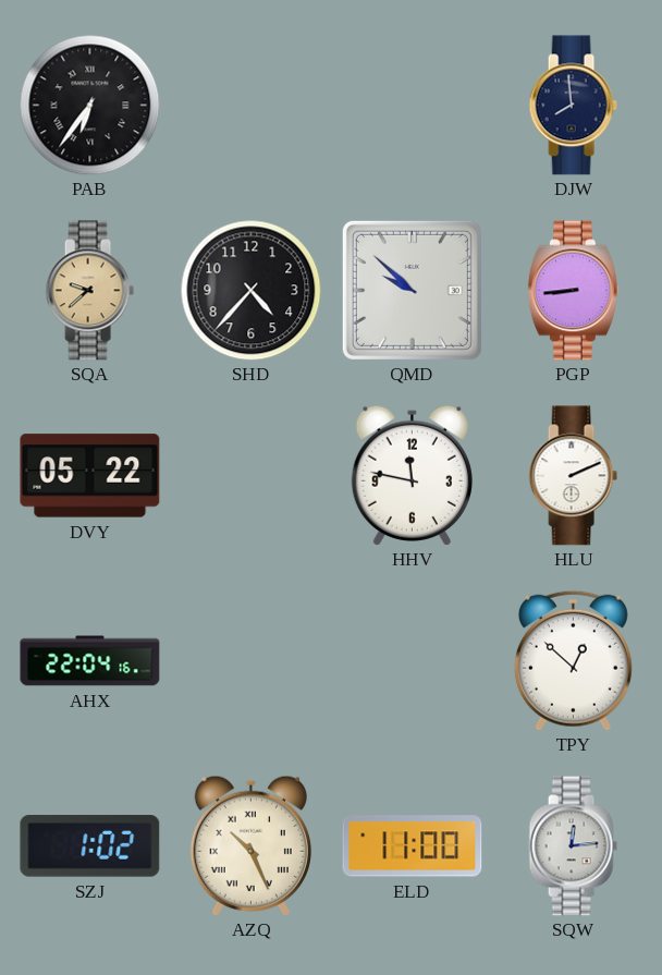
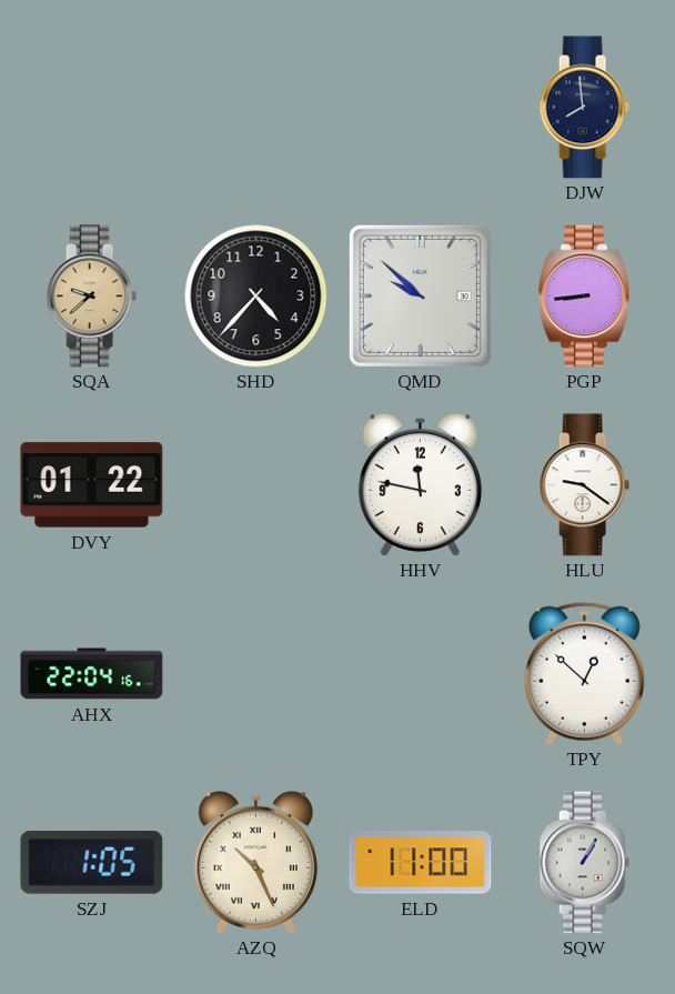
PAB: 6:36 -> none (89, 105)
DVY: 05:22 -> 01:22 (92, 485)
HLU: 2:11 -> 9:21 (584, 485)
SZJ: 1:02 -> 1:05 (92, 863)
SQW: 12:14 -> 1:05 (584, 863)
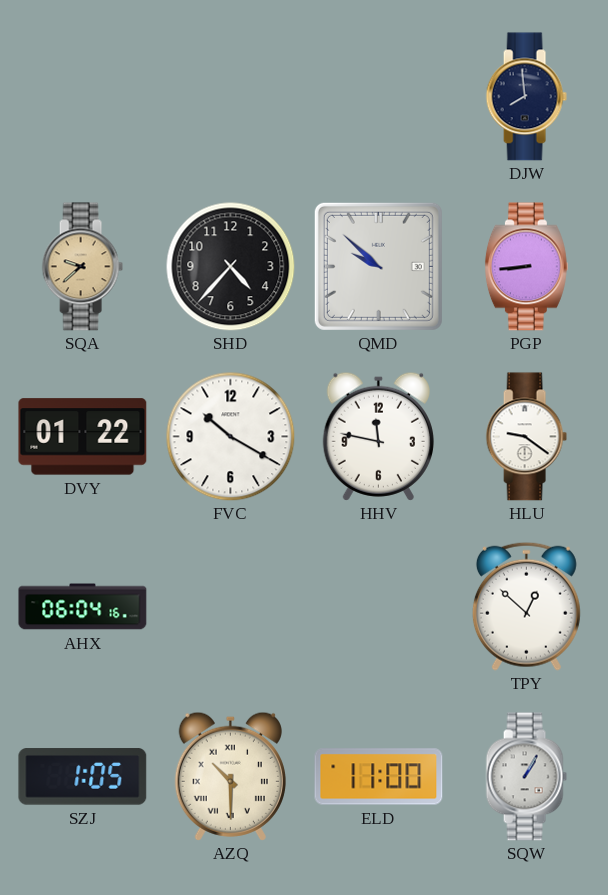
FVC: none -> 10:20 (230, 436)
AHX: 22:04 -> 06:04 (83, 607)
AZQ: 10:26 -> 10:30 (230, 776)
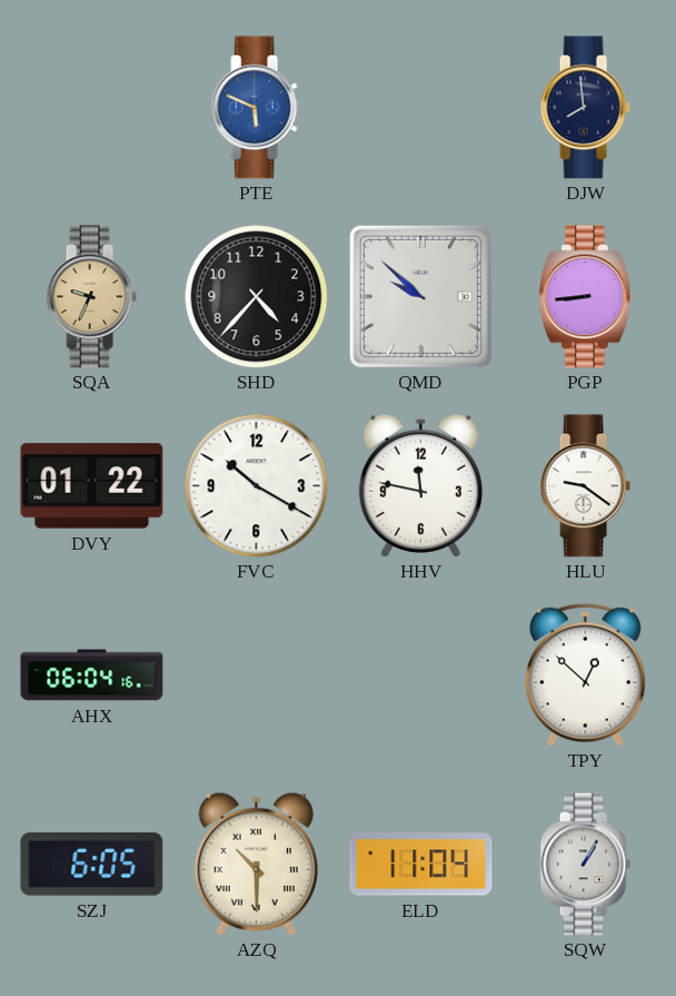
PTE: none -> 5:49 (256, 108)
SQA: 9:38 -> 9:34 (91, 297)
SZJ: 1:05 -> 6:05 (92, 865)
ELD: 11:00 -> 11:04 (421, 865)
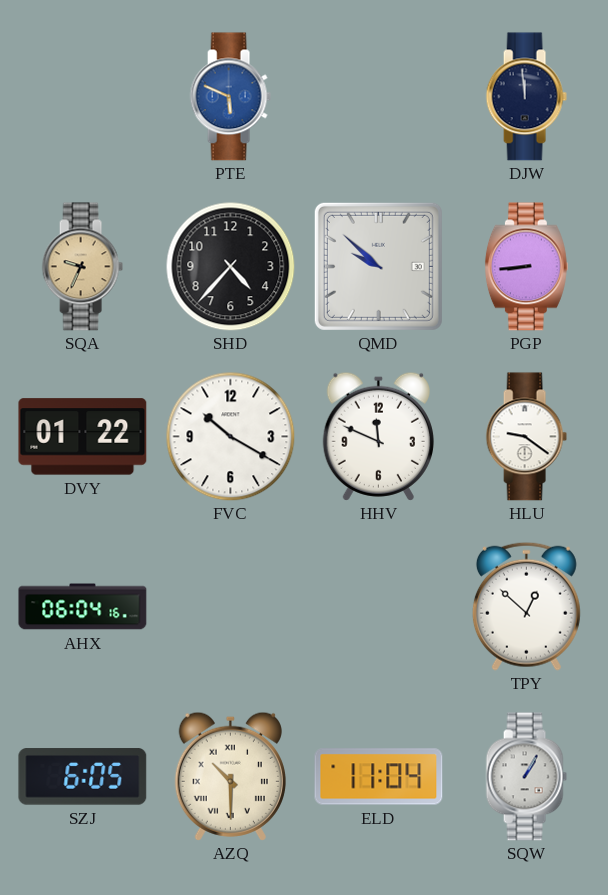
DJW: 7:59 -> 11:59 (526, 97)
HHV: 11:47 -> 11:49 (378, 436)
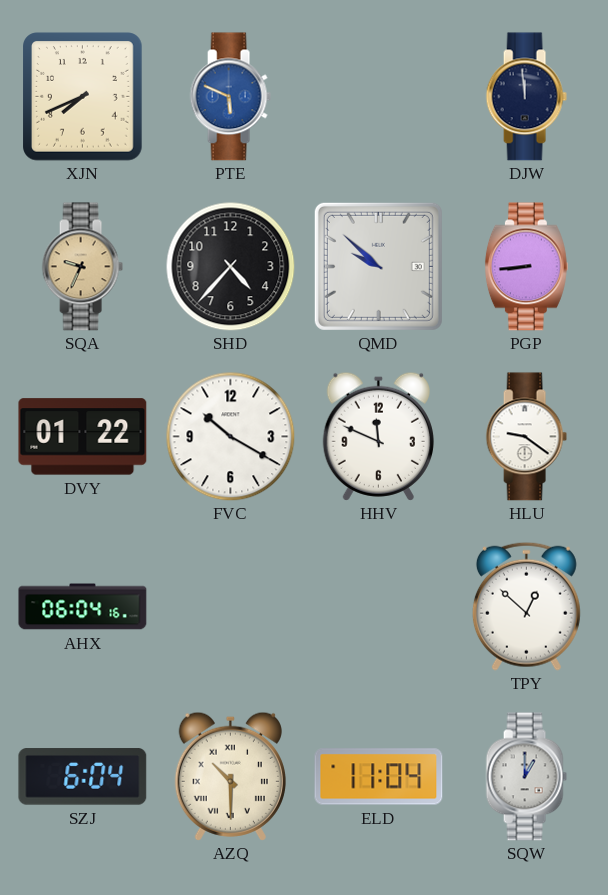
XJN: none -> 7:41 (83, 97)
SZJ: 6:05 -> 6:04 (83, 777)
SQW: 1:05 -> 1:00 (526, 777)
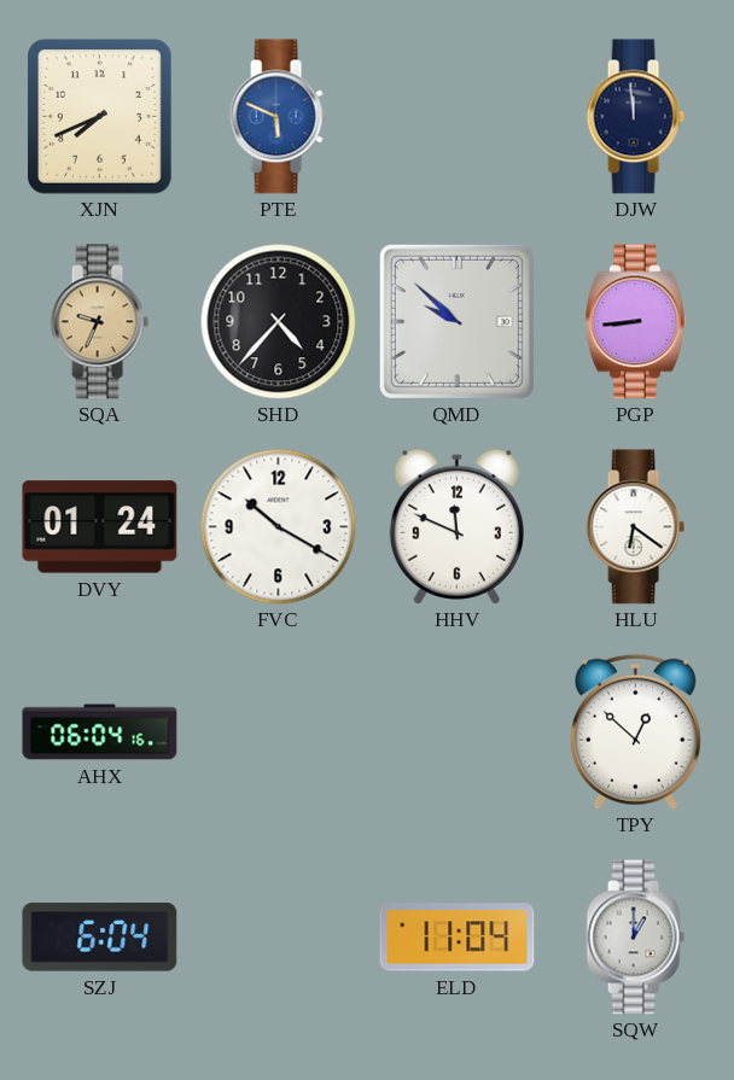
DVY: 01:22 -> 01:24 (100, 527)
HLU: 9:21 -> 6:21 (635, 527)
AZQ: 10:30 -> none (230, 776)
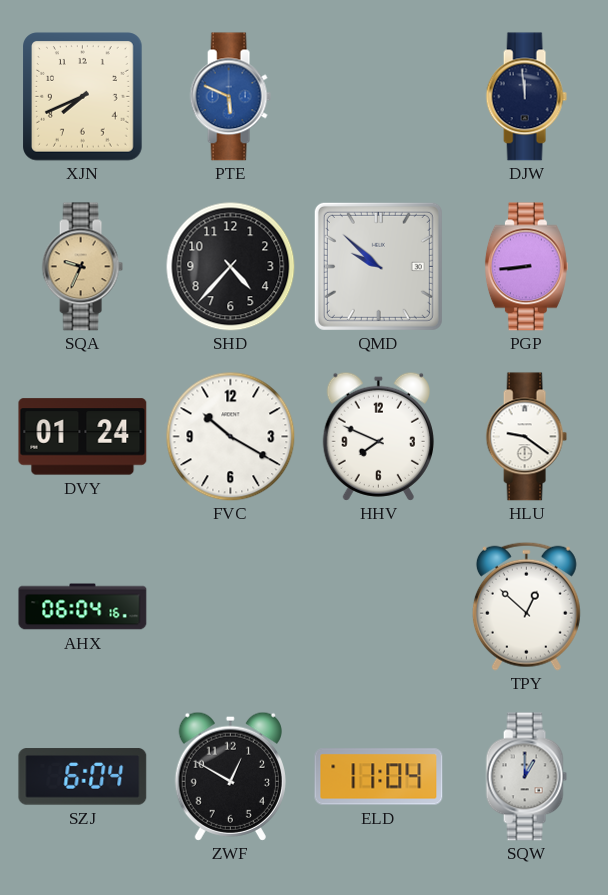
HHV: 11:49 -> 7:49 (378, 436)
HLU: 6:21 -> 9:21 (526, 437)
ZWF: none -> 12:50 (230, 776)
